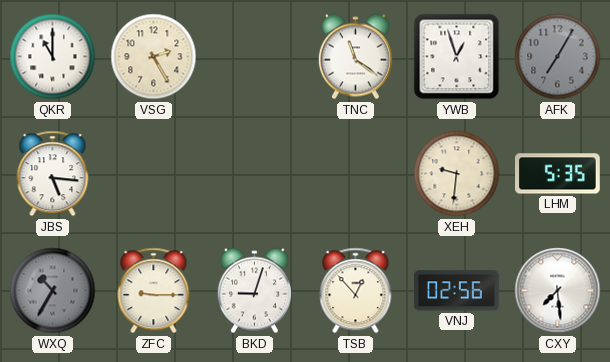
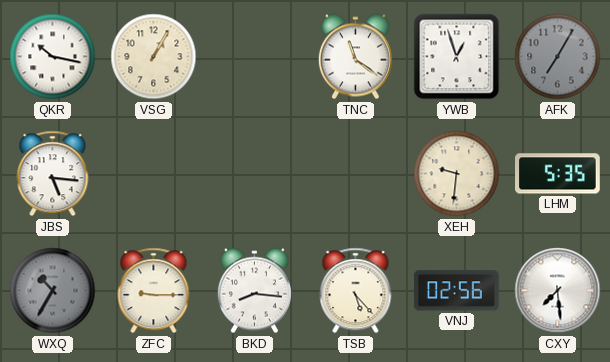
QKR: 11:00 -> 10:17 (53, 57)
VSG: 2:25 -> 1:05 (154, 57)
BKD: 9:03 -> 8:16 (254, 291)
TSB: 12:53 -> 5:23 (356, 291)
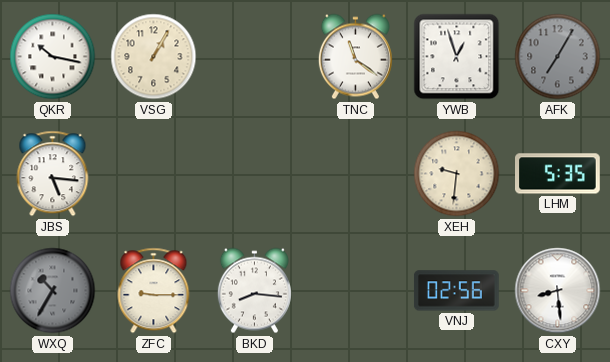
TSB: 5:23 -> none (356, 291)
CXY: 7:29 -> 8:29 (558, 291)
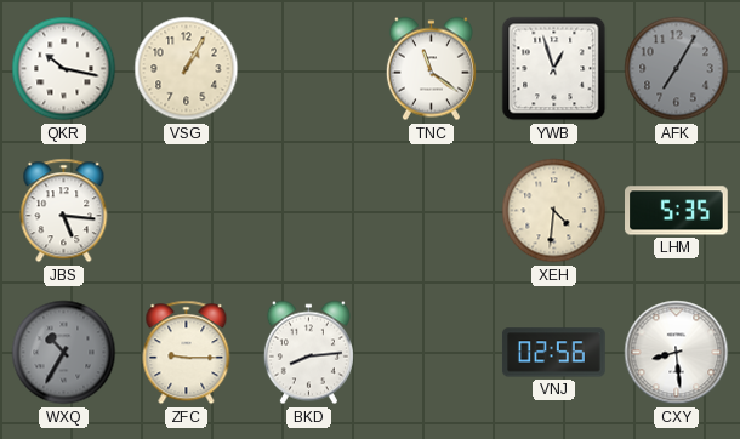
XEH: 9:31 -> 4:31 (554, 211)
BKD: 8:16 -> 8:14 (308, 353)
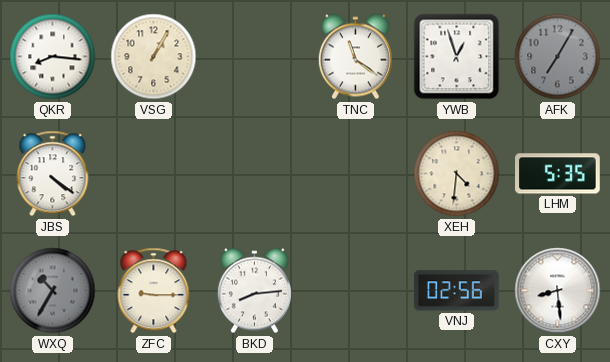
QKR: 10:17 -> 8:16 (53, 57)
JBS: 5:16 -> 4:21 (53, 174)
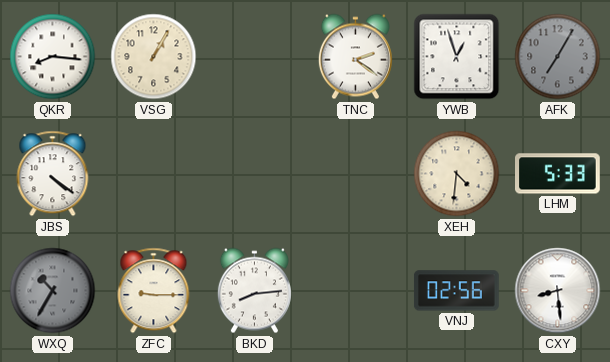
TNC: 11:21 -> 2:21 (355, 57)
LHM: 5:35 -> 5:33 (558, 174)
